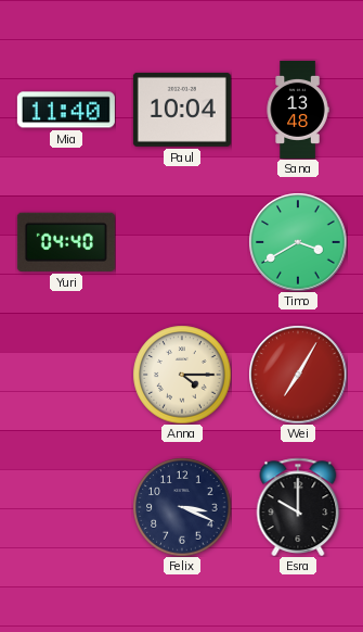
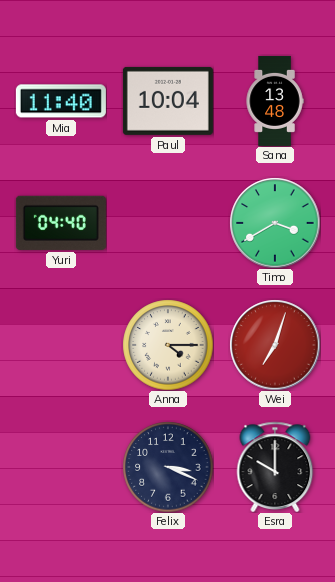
Wei: 7:05 -> 7:03 (275, 345)
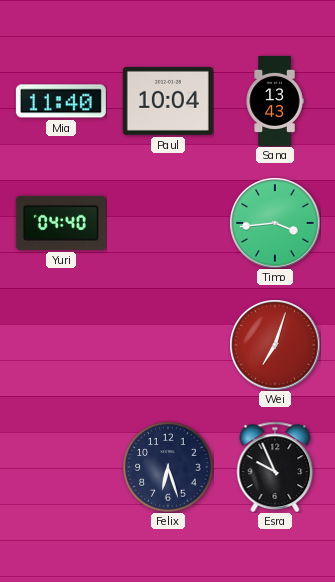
Sana: 13:48 -> 13:43 (275, 101)
Timo: 3:40 -> 3:44 (275, 223)
Anna: 4:15 -> none (168, 345)
Felix: 3:19 -> 6:27 (168, 467)
Esra: 10:00 -> 9:56 (275, 466)
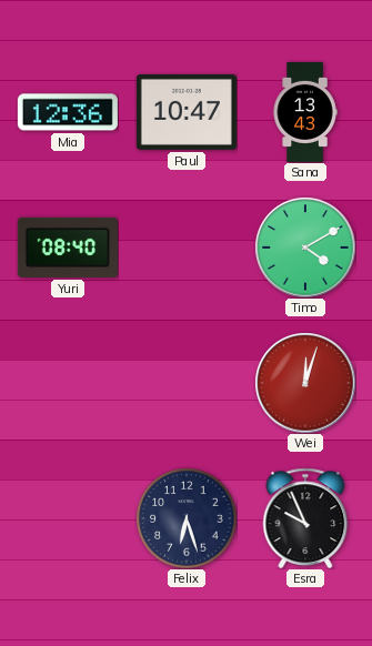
Mia: 11:40 -> 12:36 (68, 112)
Paul: 10:04 -> 10:47 (187, 112)
Yuri: 04:40 -> 08:40 (68, 248)
Timo: 3:44 -> 4:10 (305, 248)
Wei: 7:03 -> 12:03 (305, 383)
